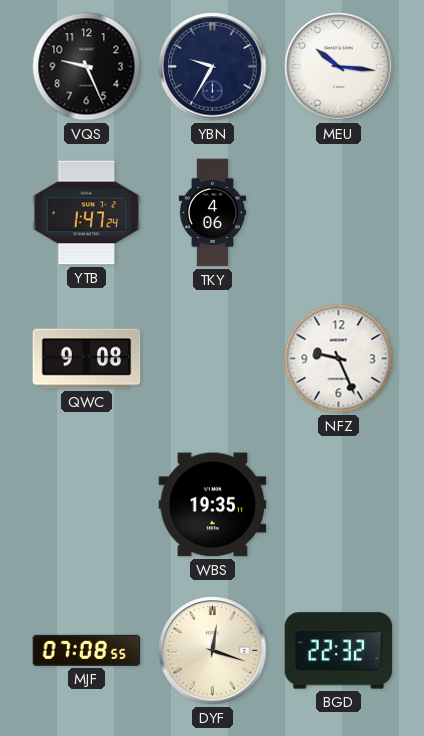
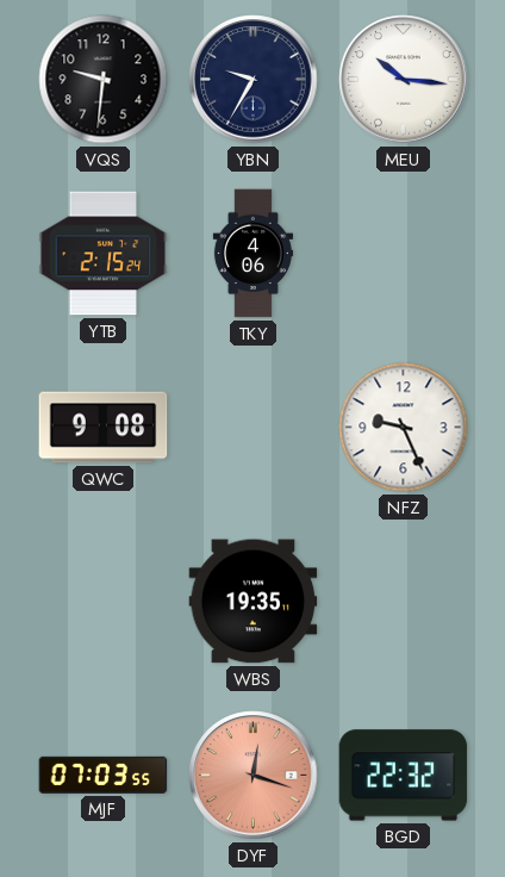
VQS: 9:26 -> 9:31 (104, 80)
YTB: 1:47 -> 2:15 (104, 254)
MJF: 07:08 -> 07:03 (104, 775)
DYF dial: cream -> salmon (254, 776)
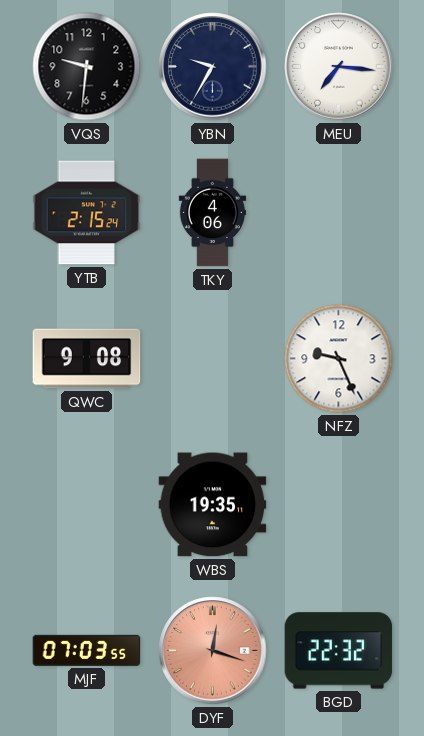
MEU: 10:16 -> 7:16 (339, 67)
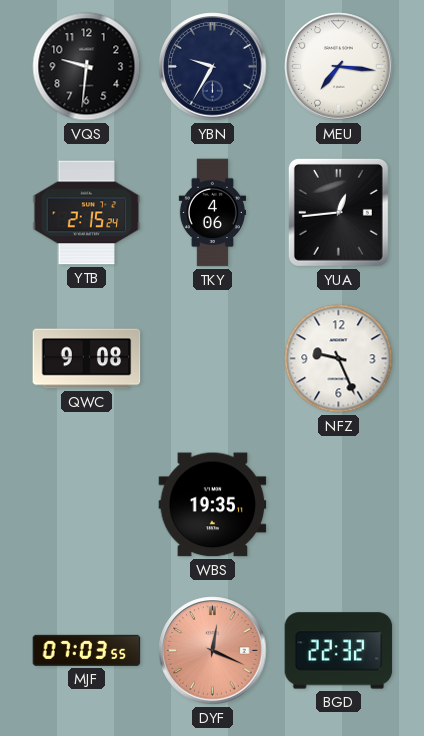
YUA: none -> 12:44 (338, 212)
DYF: 12:18 -> 12:19 (213, 651)
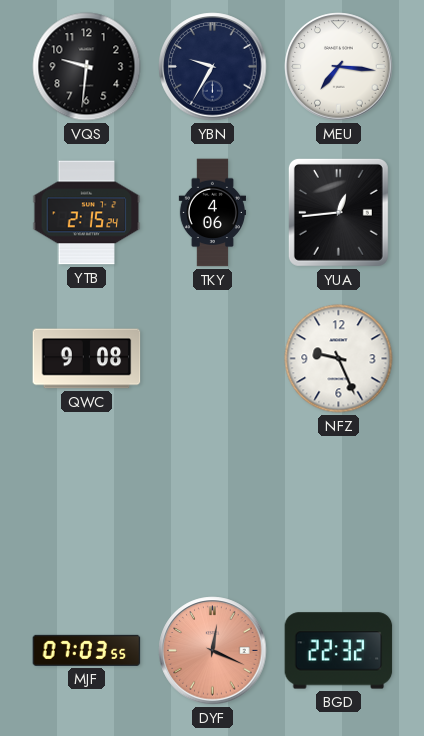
WBS: 19:35 -> none (213, 505)
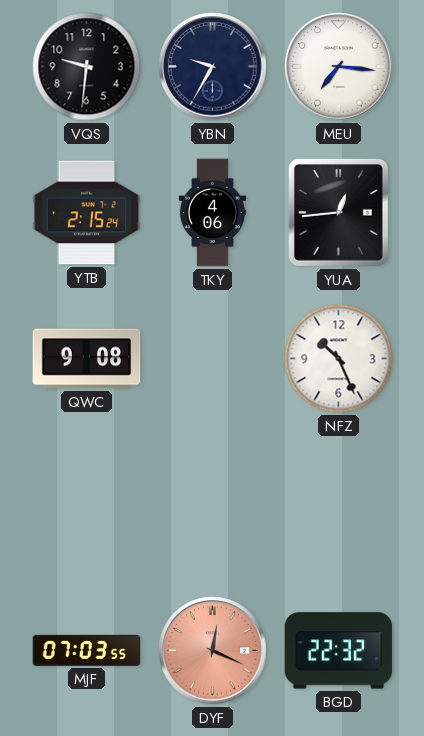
NFZ: 9:26 -> 10:26 (339, 359)
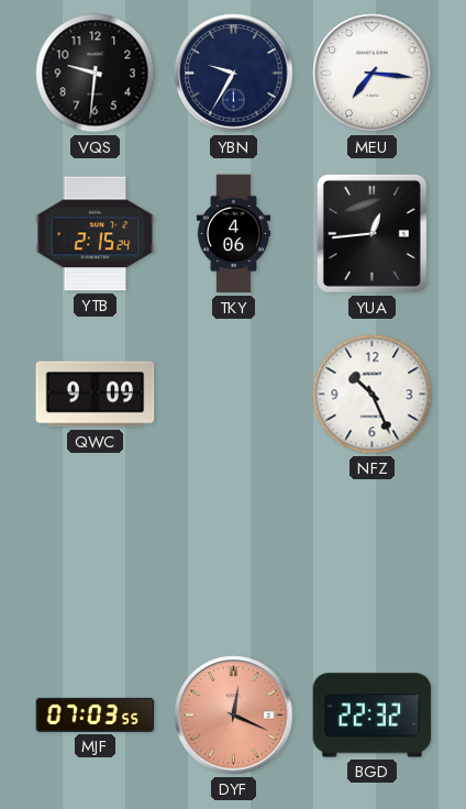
QWC: 9:08 -> 9:09 (96, 395)
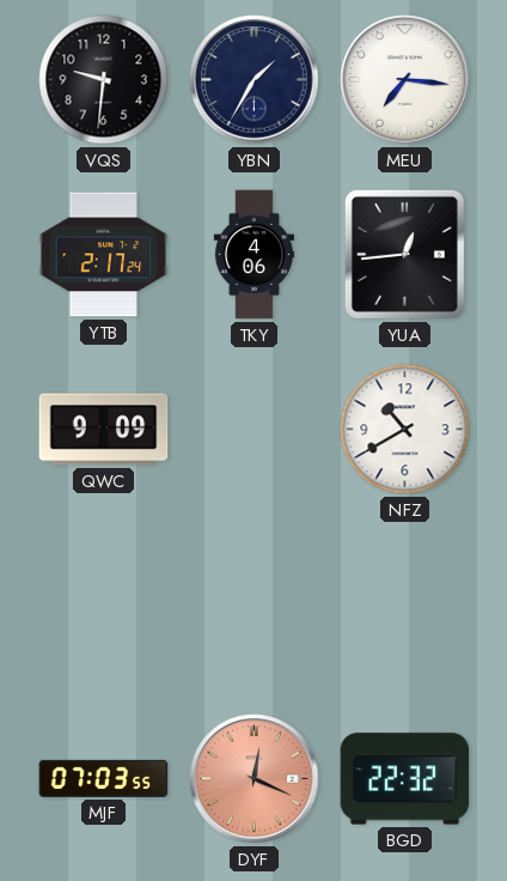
YBN: 9:35 -> 1:35 (255, 80)
YTB: 2:15 -> 2:17 (104, 255)
NFZ: 10:26 -> 10:40 (405, 430)
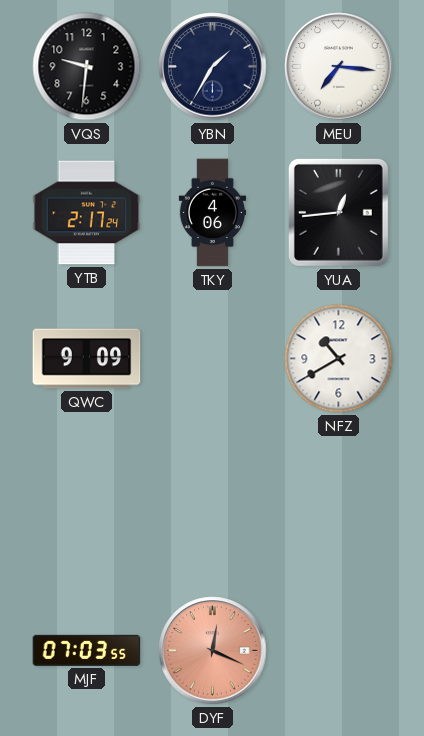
BGD: 22:32 -> none (405, 779)
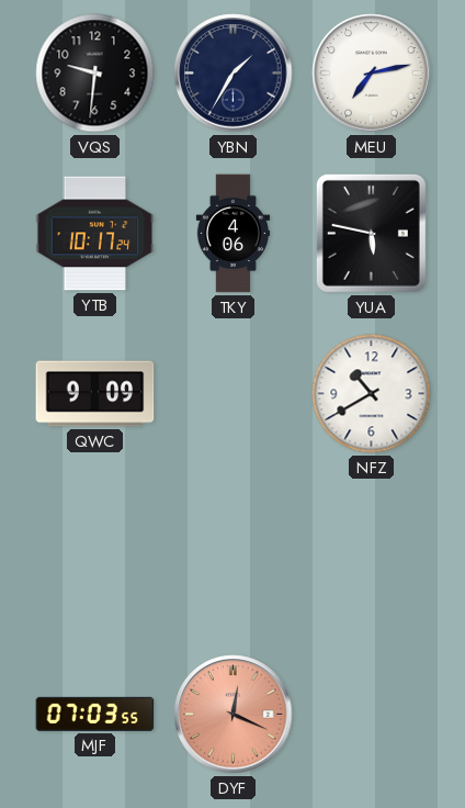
MEU: 7:16 -> 7:13 (372, 74)
YTB: 2:17 -> 10:17 (95, 234)
YUA: 12:44 -> 5:47 (371, 233)
